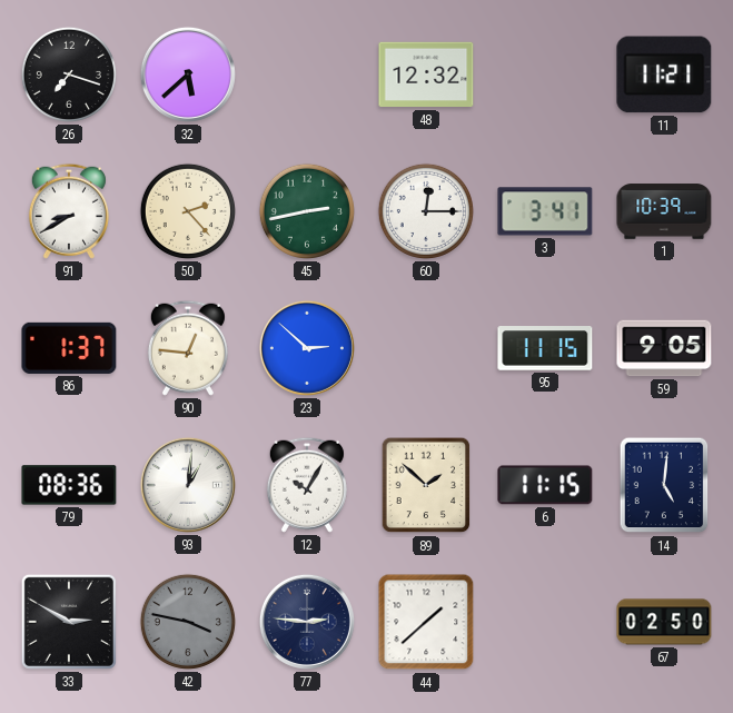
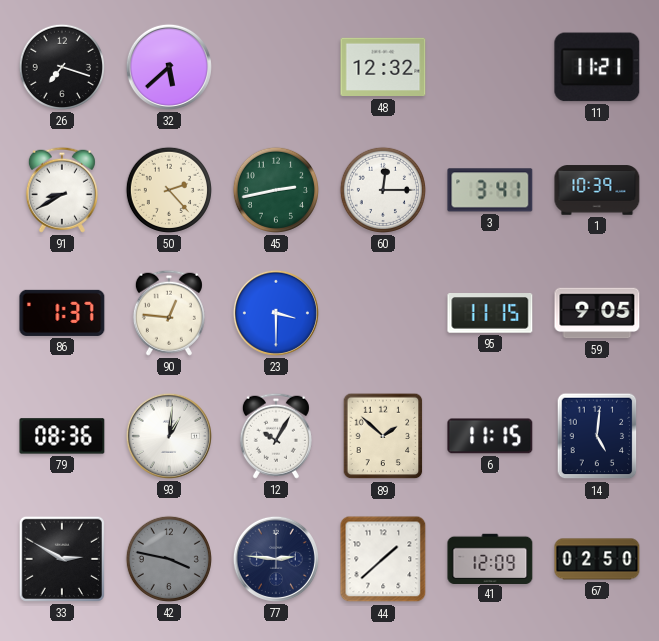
23: 2:52 -> 3:30 (276, 313)
41: none -> 12:09 (490, 558)
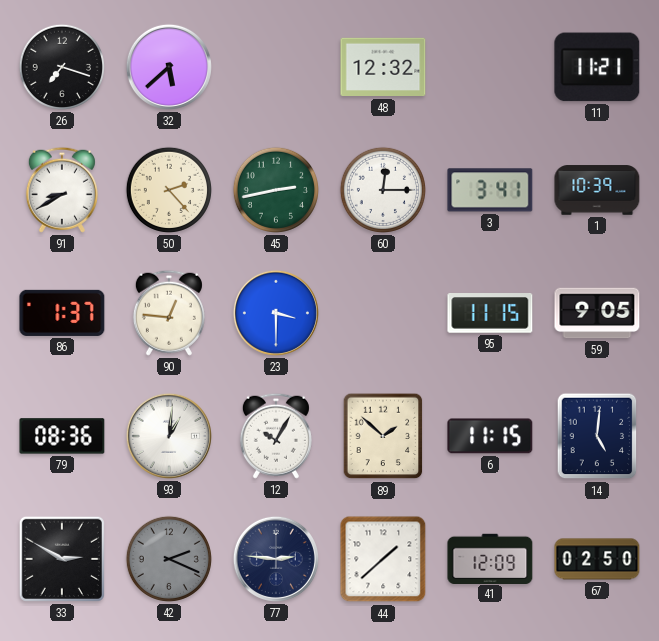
42: 3:47 -> 2:19 (169, 559)
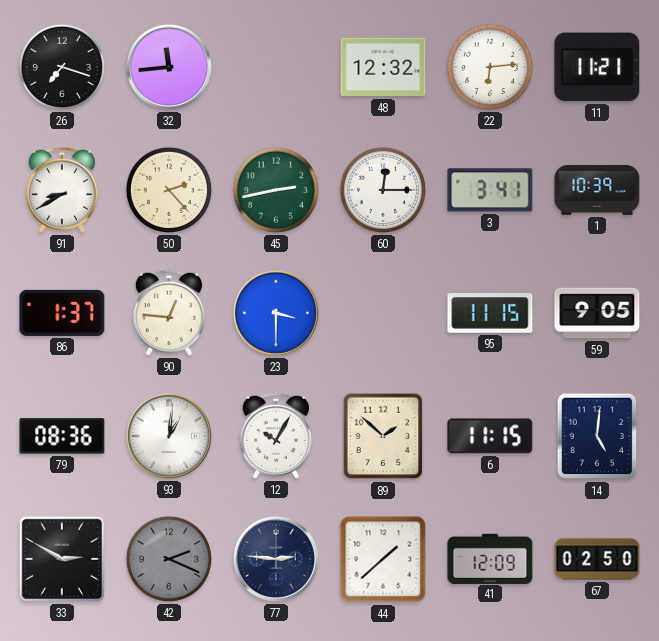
32: 5:38 -> 11:44 (169, 67)
22: none -> 6:14 (490, 67)
